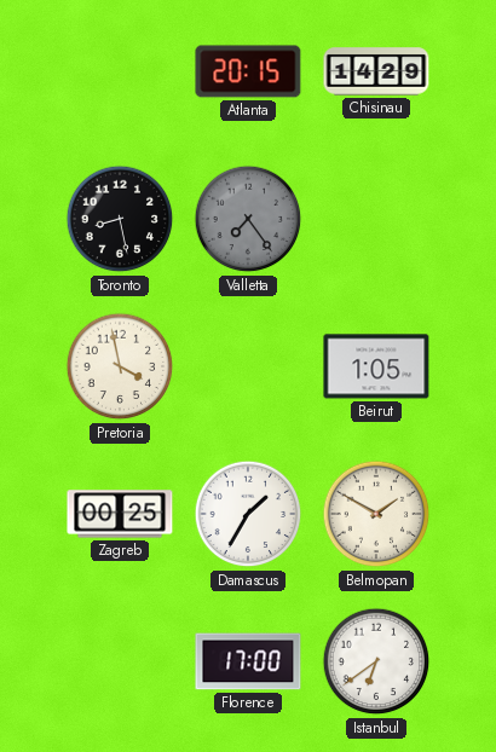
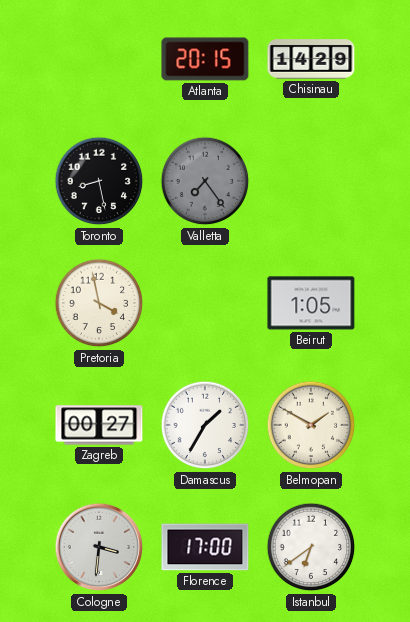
Zagreb: 00:25 -> 00:27 (99, 425)
Cologne: none -> 3:31 (99, 547)
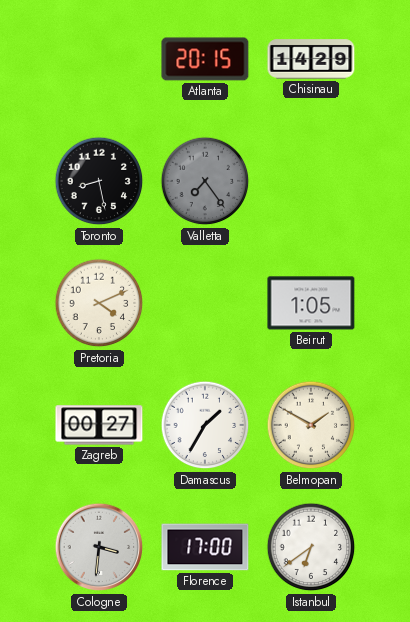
Pretoria: 3:58 -> 4:11 (99, 303)
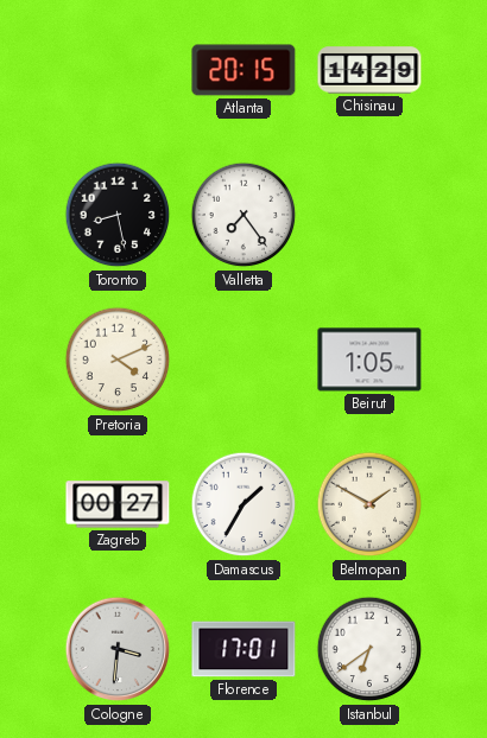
Valletta dial: grey -> white (243, 215)
Florence: 17:00 -> 17:01 (243, 649)
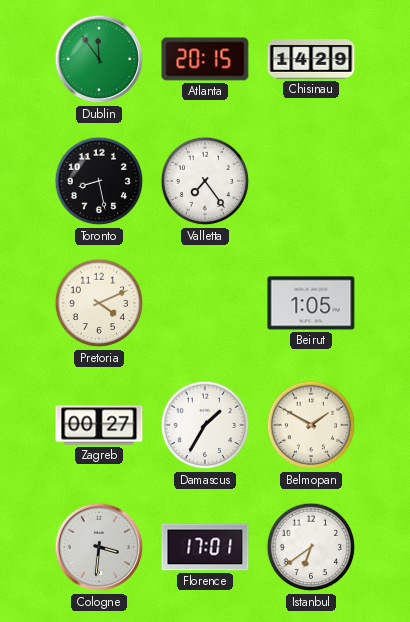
Dublin: none -> 11:54 (99, 59)
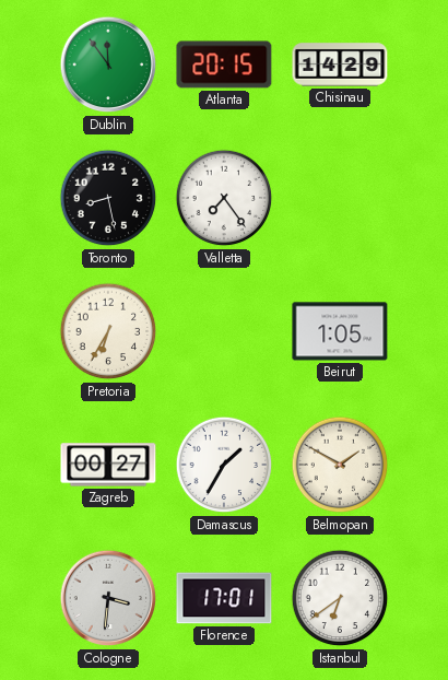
Pretoria: 4:11 -> 6:35 (108, 331)
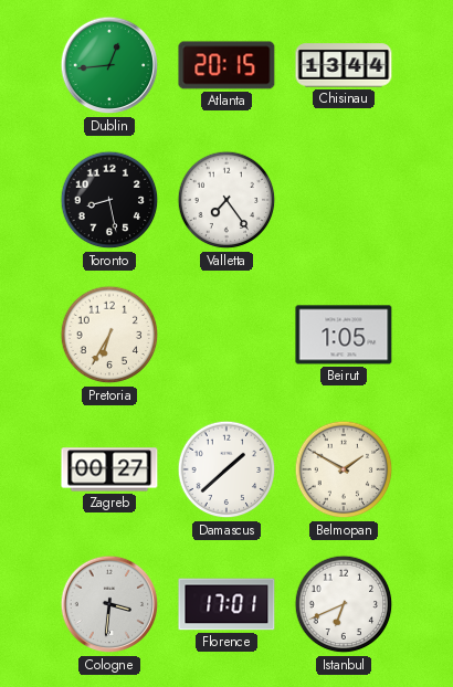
Dublin: 11:54 -> 12:44 (109, 65)
Chisinau: 14:29 -> 13:44 (344, 65)
Damascus: 1:35 -> 1:38 (227, 469)
Istanbul: 6:39 -> 6:41 (344, 604)
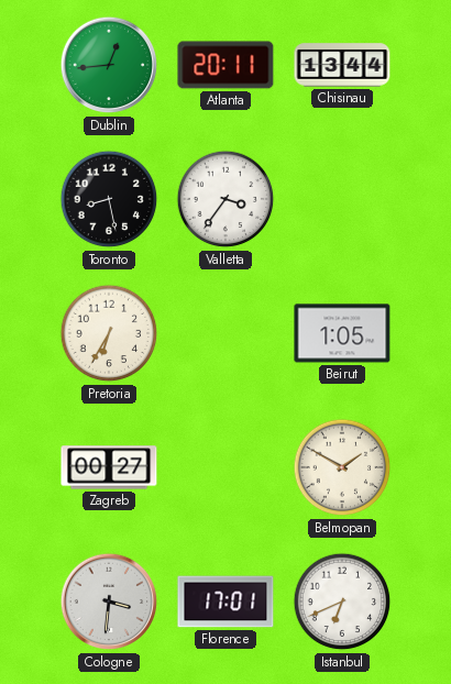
Atlanta: 20:15 -> 20:11 (226, 65)
Valletta: 7:24 -> 3:36 (226, 199)
Damascus: 1:38 -> none (227, 469)
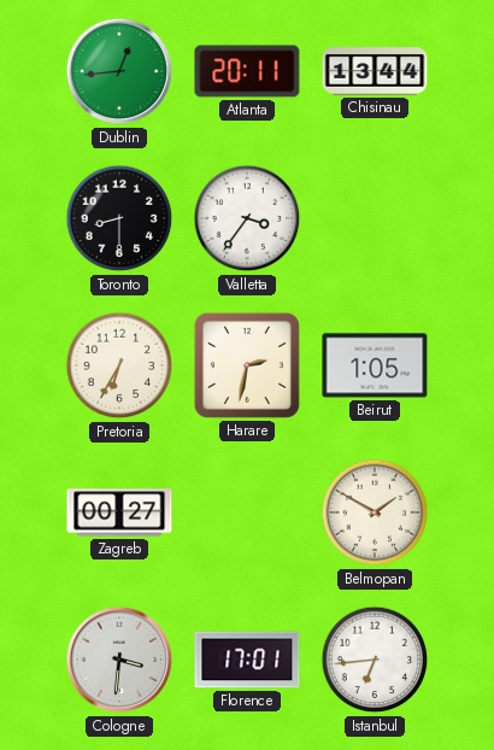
Toronto: 8:28 -> 8:30 (119, 218)
Harare: none -> 2:32 (247, 365)
Istanbul: 6:41 -> 6:44 (375, 660)
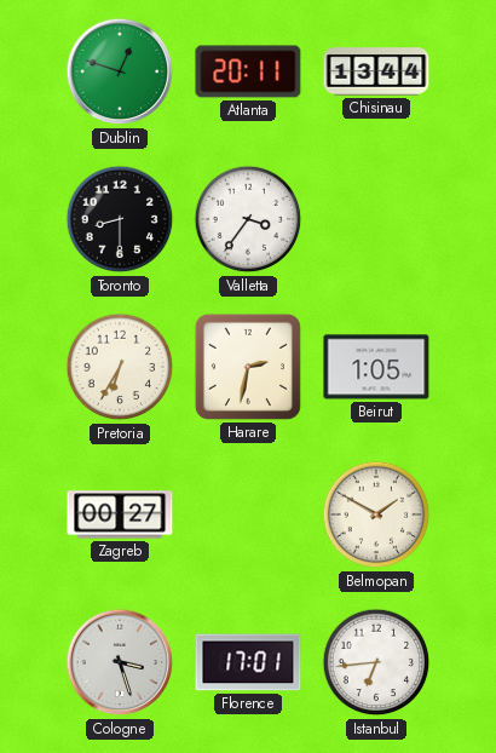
Dublin: 12:44 -> 12:48 (120, 71)
Cologne: 3:31 -> 3:27 (120, 662)
